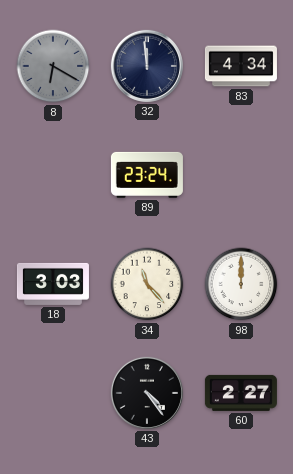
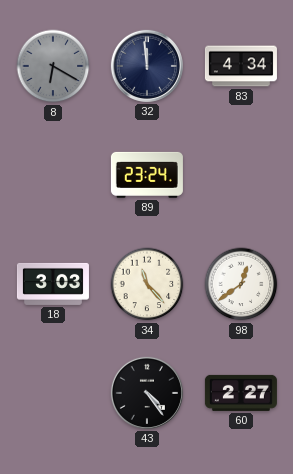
98: 12:00 -> 12:39 (241, 284)
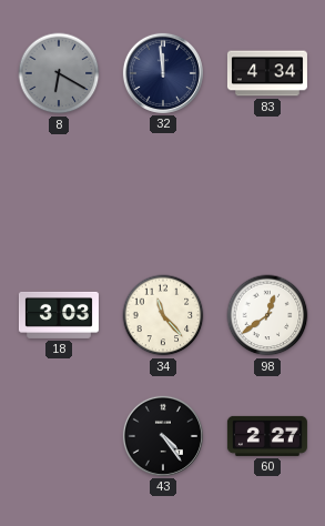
89: 23:24 -> none (147, 175)
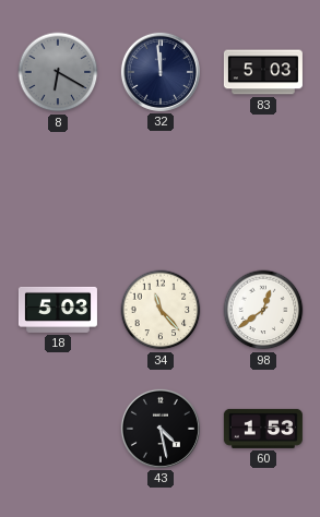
83: 4:34 -> 5:03 (263, 72)
18: 3:03 -> 5:03 (58, 310)
43: 4:24 -> 4:28 (161, 429)
60: 2:27 -> 1:53 (263, 429)
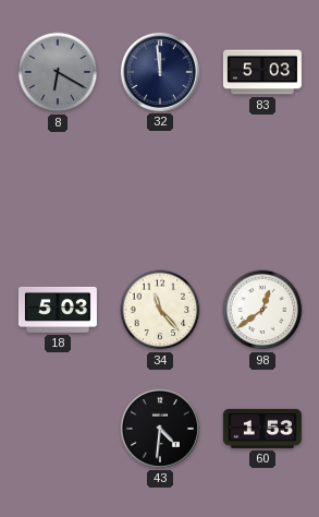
43: 4:28 -> 4:31 (160, 429)
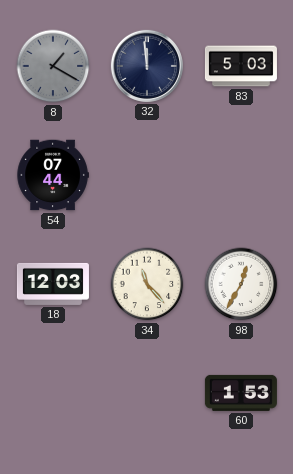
8: 6:20 -> 1:20 (53, 66)
54: none -> 07:44 (53, 175)
18: 5:03 -> 12:03 (53, 284)
98: 12:39 -> 12:35 (241, 284)
43: 4:31 -> none (160, 429)
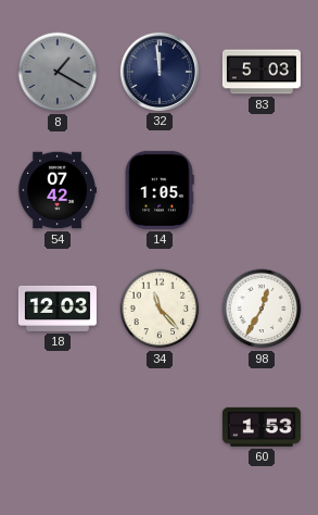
54: 07:44 -> 07:42 (58, 190)
14: none -> 1:05 (160, 190)
